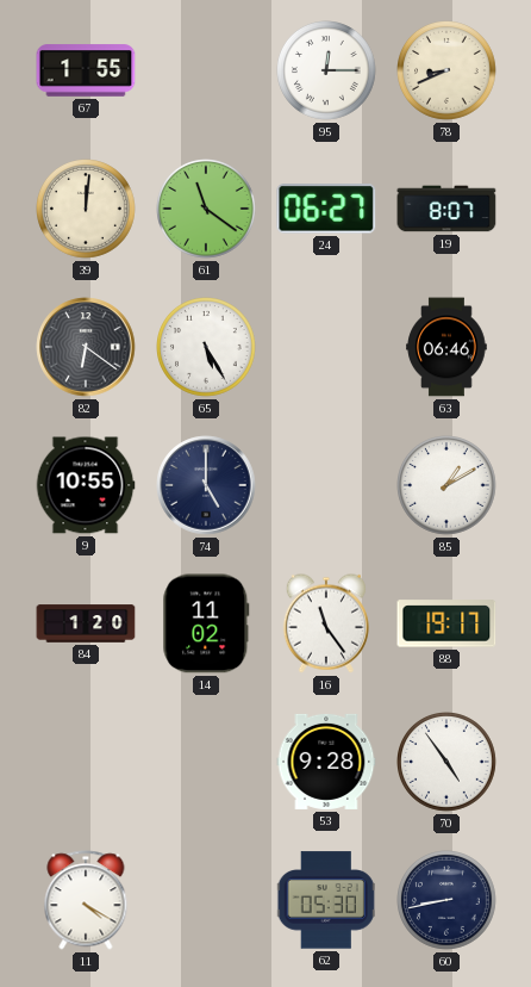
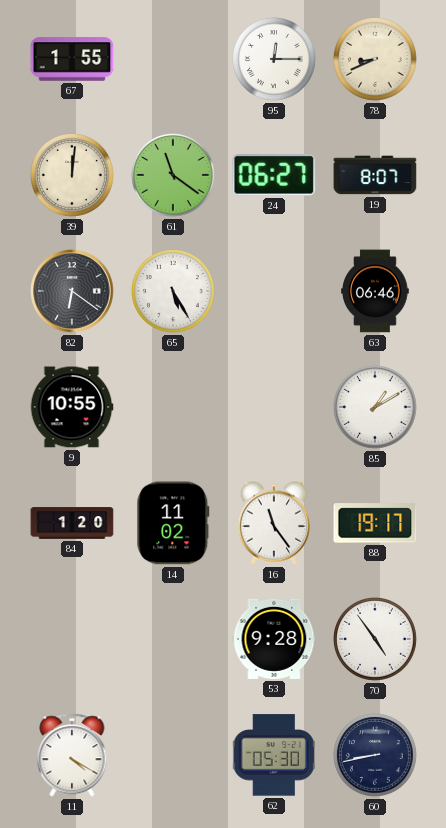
74: 5:00 -> none (206, 485)
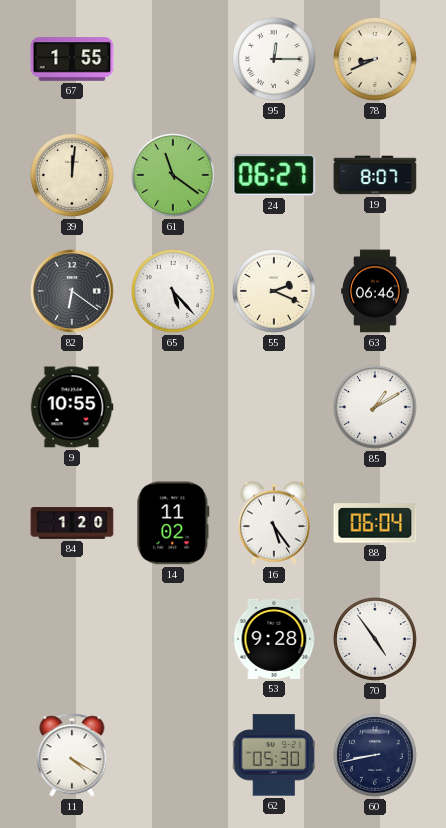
65: 5:25 -> 5:23 (174, 292)
55: none -> 2:19 (275, 292)
16: 11:24 -> 5:24 (274, 523)
88: 19:17 -> 06:04 (375, 523)
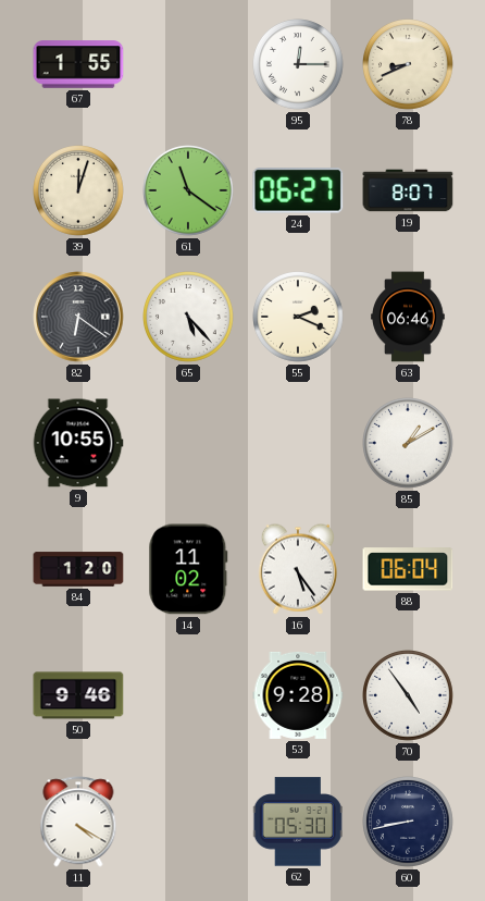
39: 12:01 -> 12:03 (79, 192)
50: none -> 9:46 (78, 695)
